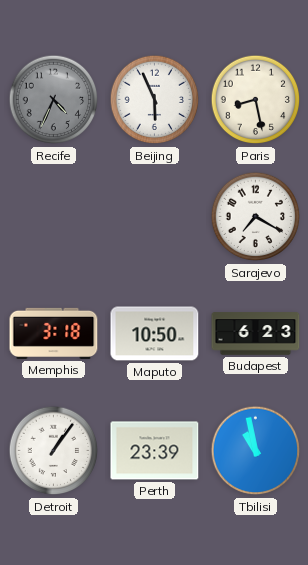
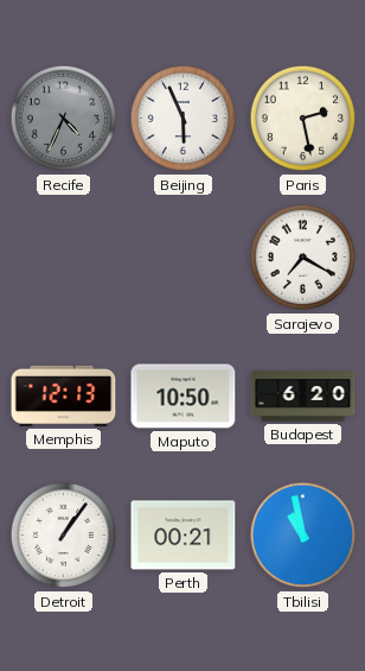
Paris: 8:28 -> 2:28 (303, 119)
Memphis: 3:18 -> 12:13 (64, 395)
Budapest: 6:23 -> 6:20 (303, 397)
Perth: 23:39 -> 00:21 (184, 536)
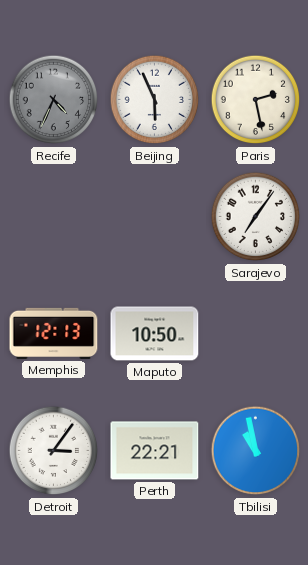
Sarajevo: 7:20 -> 7:06 (256, 217)
Budapest: 6:20 -> none (303, 397)
Detroit: 1:06 -> 3:06 (54, 451)
Perth: 00:21 -> 22:21 (155, 451)
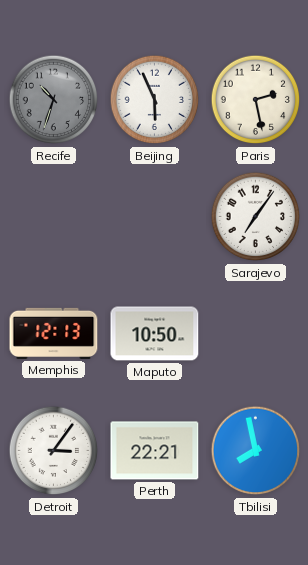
Recife: 4:34 -> 10:33 (54, 100)
Tbilisi: 10:58 -> 7:58 (256, 451)
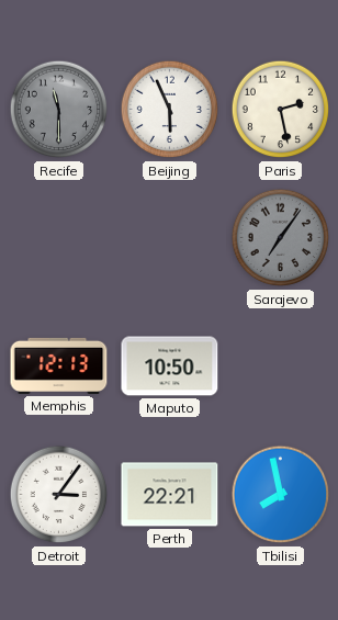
Recife: 10:33 -> 11:30 (59, 110)
Sarajevo dial: white -> grey (281, 238)
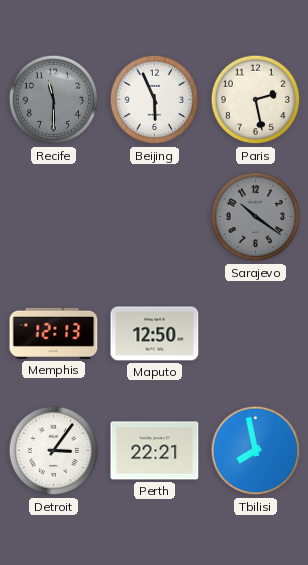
Sarajevo: 7:06 -> 10:21 (256, 217)
Maputo: 10:50 -> 12:50 (155, 334)
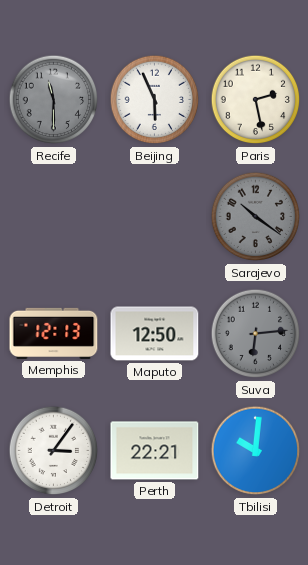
Suva: none -> 6:14 (256, 334)
Tbilisi: 7:58 -> 10:01 (256, 451)
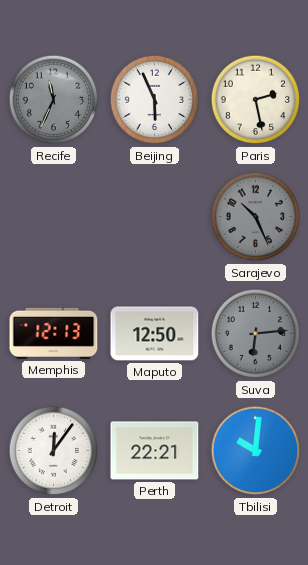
Recife: 11:30 -> 11:34 (54, 100)
Sarajevo: 10:21 -> 10:26 (256, 217)
Detroit: 3:06 -> 12:06 (54, 451)
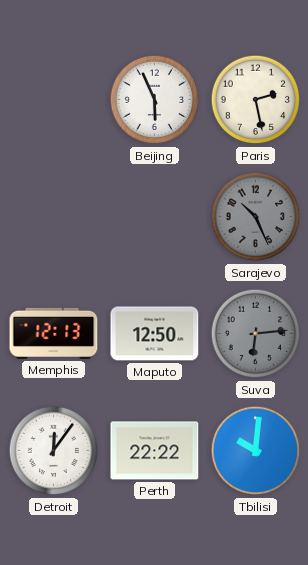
Recife: 11:34 -> none (54, 100)
Perth: 22:21 -> 22:22 (155, 451)
